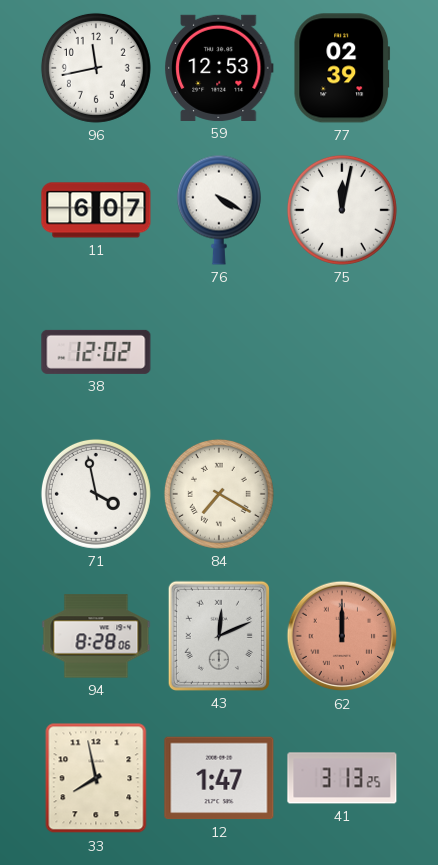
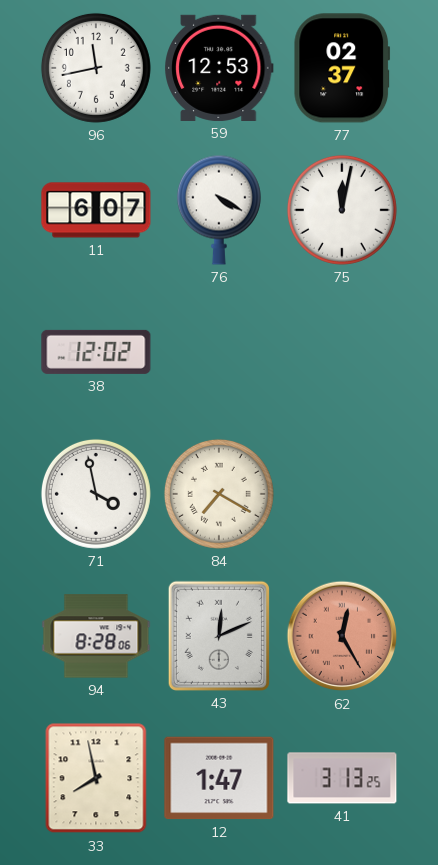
77: 02:39 -> 02:37 (342, 68)
62: 12:00 -> 12:25 (342, 636)
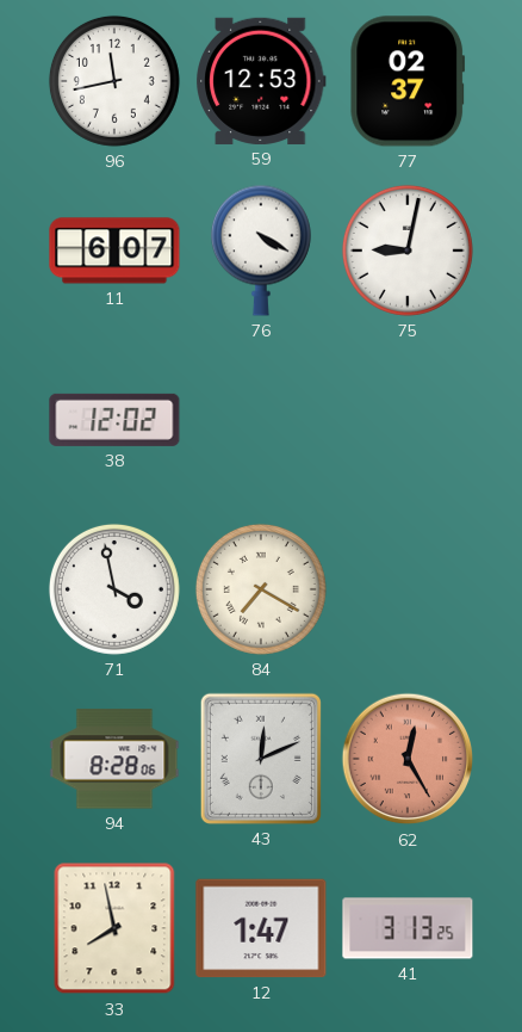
75: 12:02 -> 9:02 (408, 251)
